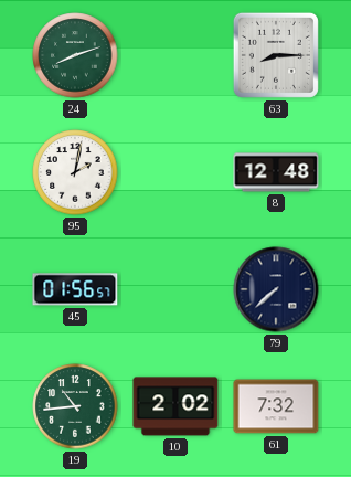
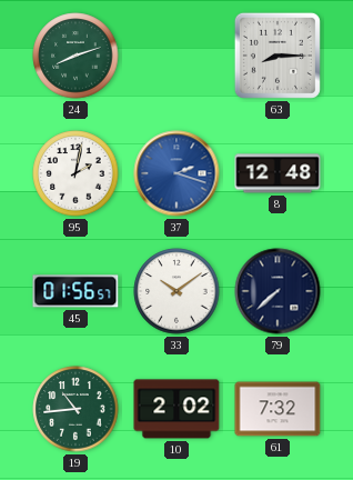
37: none -> 2:18 (176, 173)
33: none -> 10:09 (176, 291)
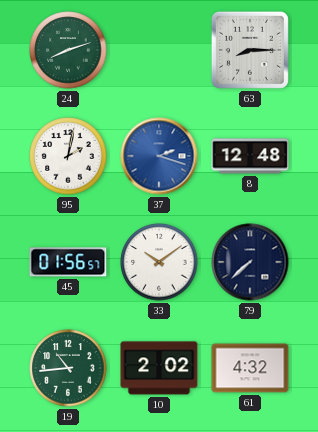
61: 7:32 -> 4:32 (250, 368)
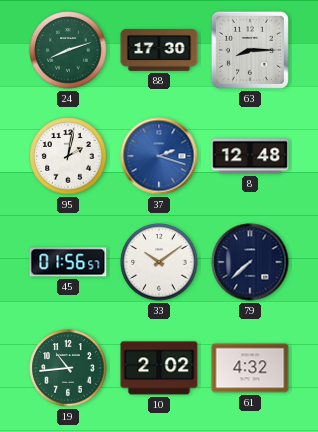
88: none -> 17:30 (159, 50)
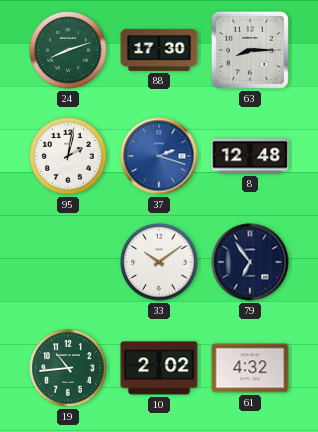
45: 01:56 -> none (68, 262)
79: 7:38 -> 6:54 (250, 262)
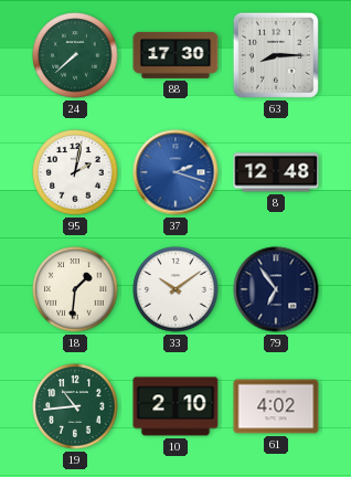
24: 8:12 -> 7:38 (75, 55)
18: none -> 1:31 (75, 289)
10: 2:02 -> 2:10 (175, 406)
61: 4:32 -> 4:02 (276, 406)
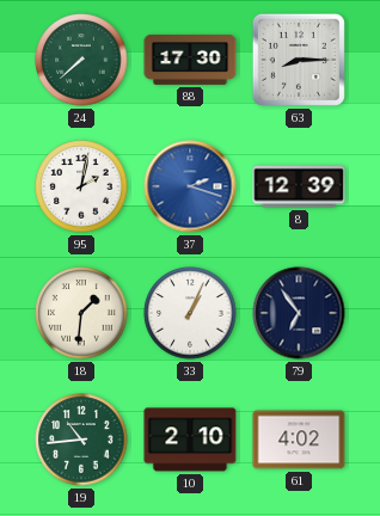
8: 12:48 -> 12:39 (299, 186)
33: 10:09 -> 1:04 (190, 313)
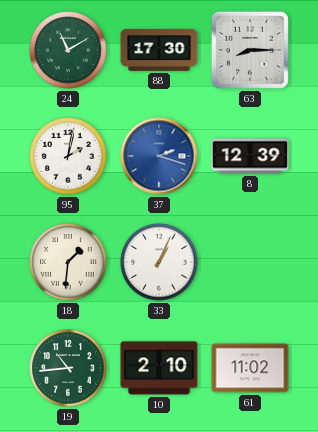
24: 7:38 -> 11:10 (68, 50)
79: 6:54 -> none (299, 313)
61: 4:02 -> 11:02 (250, 368)
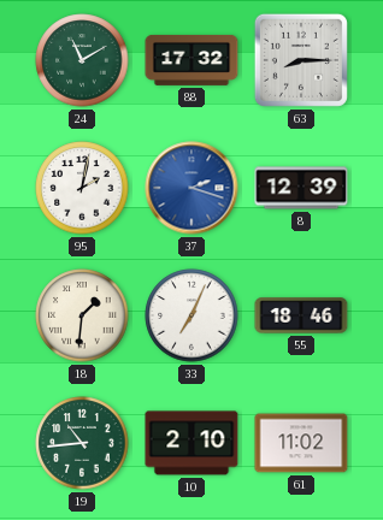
88: 17:30 -> 17:32 (191, 60)
33: 1:04 -> 7:04 (191, 315)
55: none -> 18:46 (301, 315)
